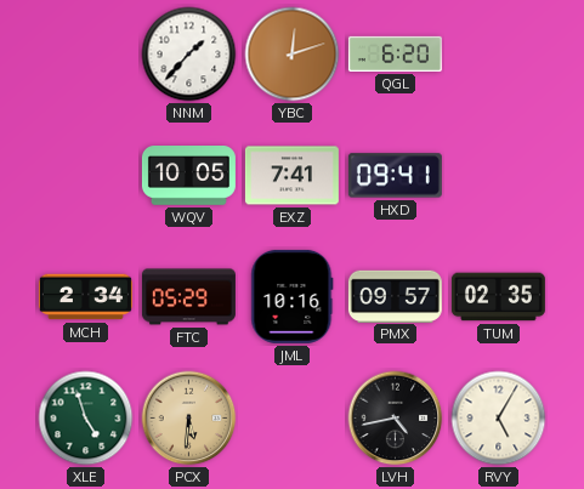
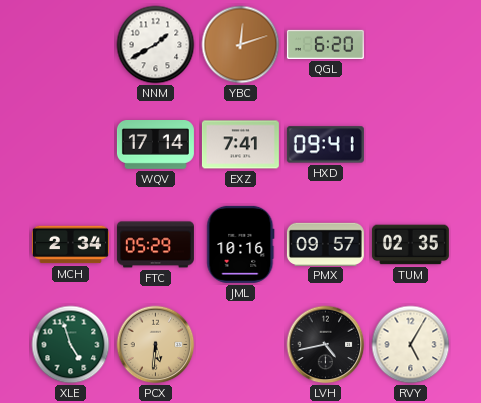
NNM: 1:37 -> 1:40 (156, 45)
WQV: 10:05 -> 17:14 (155, 145)
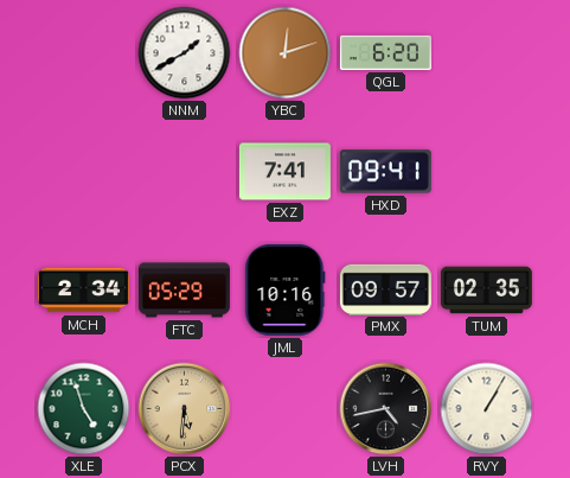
WQV: 17:14 -> none (155, 145)
RVY: 5:05 -> 1:05 (487, 409)
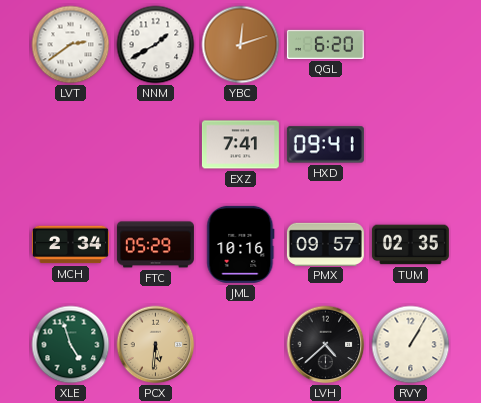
LVT: none -> 2:39 (71, 45)
LVH: 4:43 -> 4:38 (326, 345)
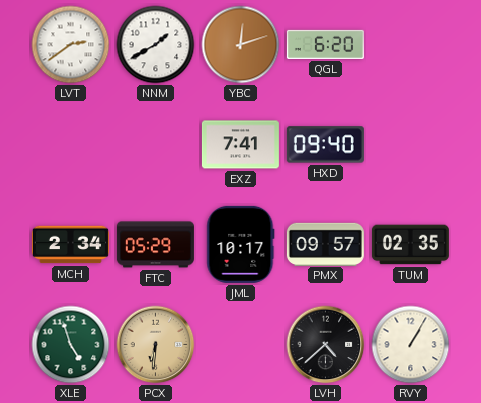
HXD: 09:41 -> 09:40 (325, 145)
JML: 10:16 -> 10:17 (241, 244)
PCX: 5:31 -> 6:31 (156, 345)
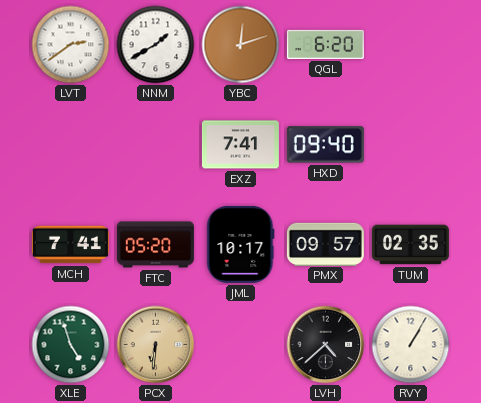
MCH: 2:34 -> 7:41 (70, 245)
FTC: 05:29 -> 05:20 (155, 245)
